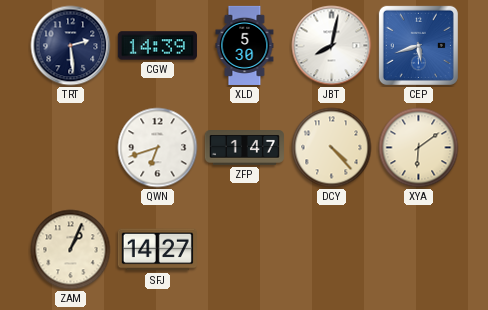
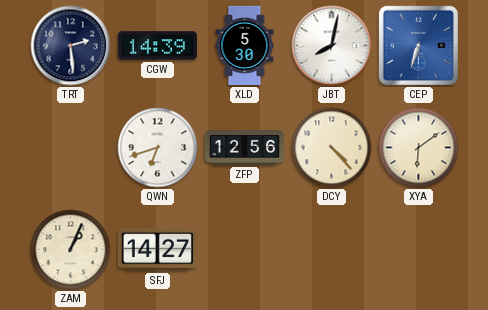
CEP: 5:42 -> 6:33 (418, 45)
ZFP: 1:47 -> 12:56 (244, 148)
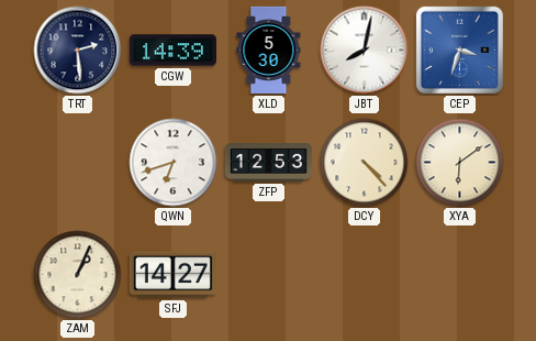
CEP: 6:33 -> 3:33 (459, 50)
ZFP: 12:56 -> 12:53 (268, 163)
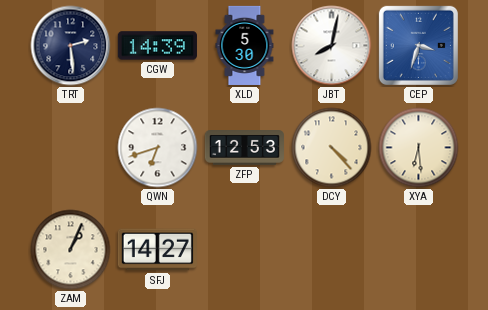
XYA: 6:09 -> 6:29 (419, 148)
